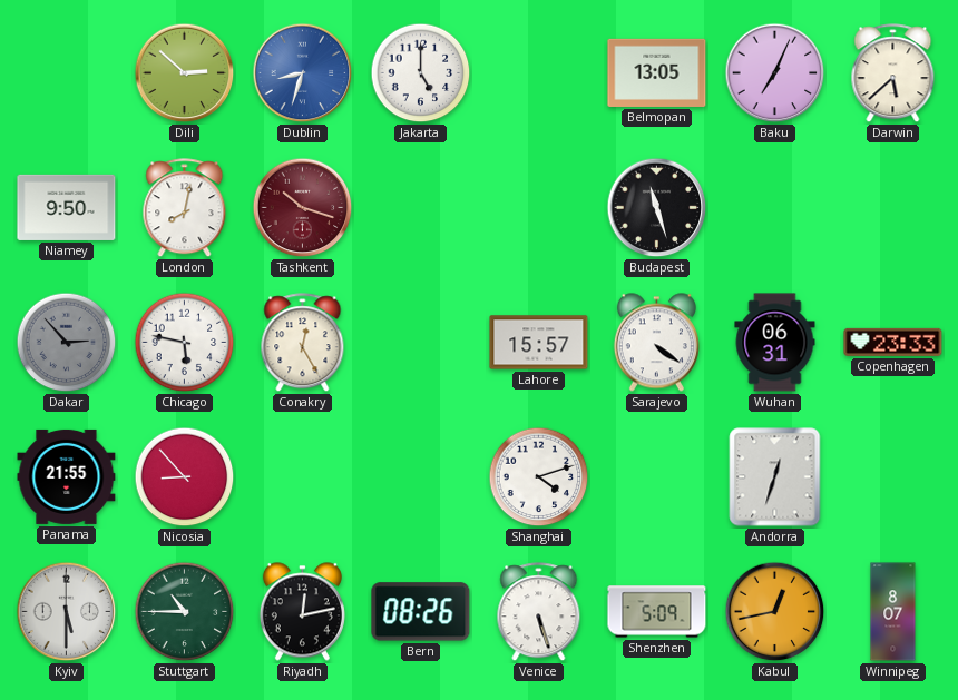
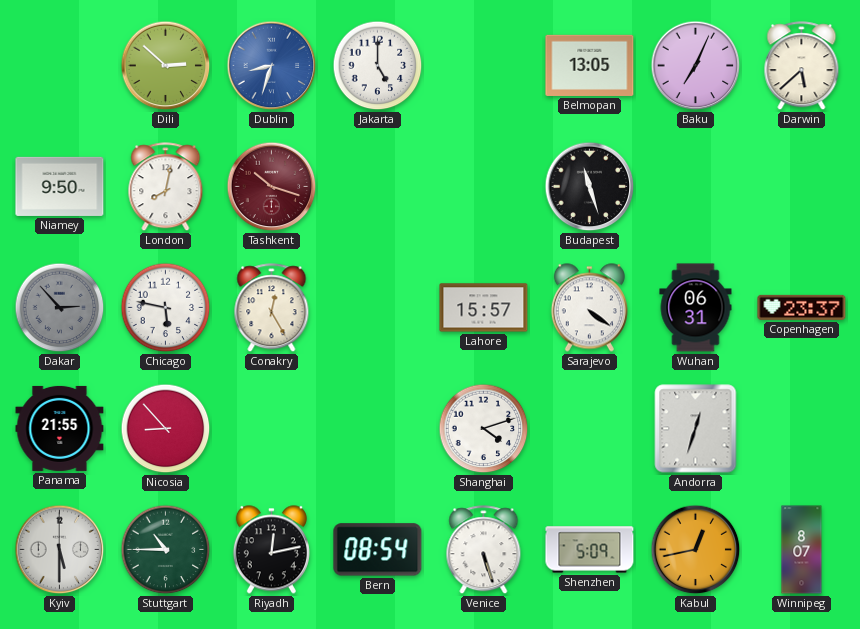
Copenhagen: 23:33 -> 23:37 (802, 307)
Bern: 08:26 -> 08:54 (378, 550)
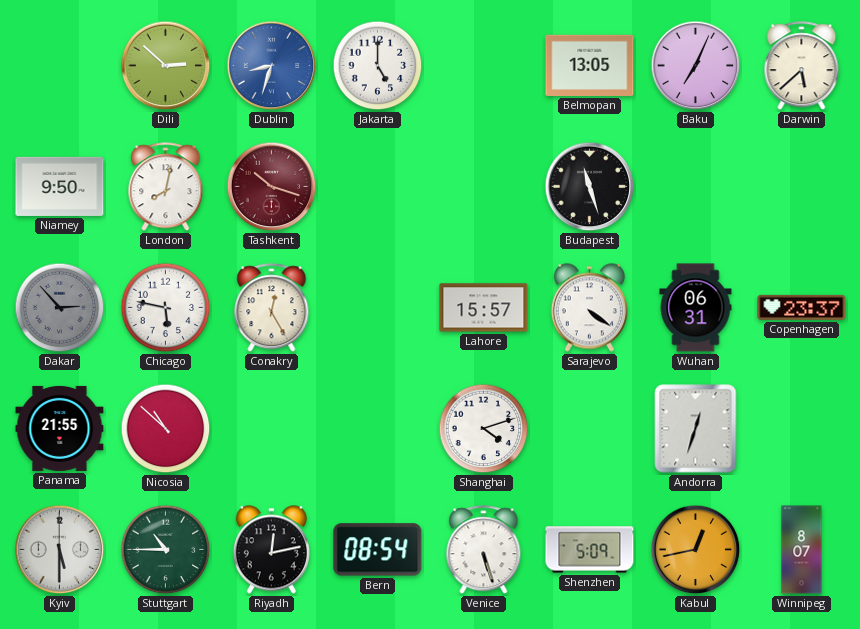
Nicosia: 8:53 -> 10:52 (166, 429)
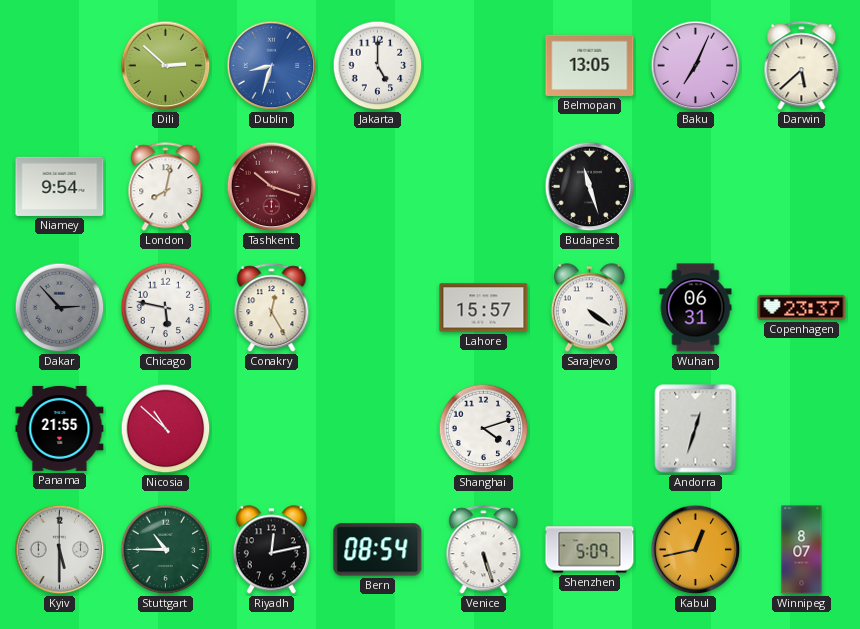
Niamey: 9:50 -> 9:54 (60, 186)
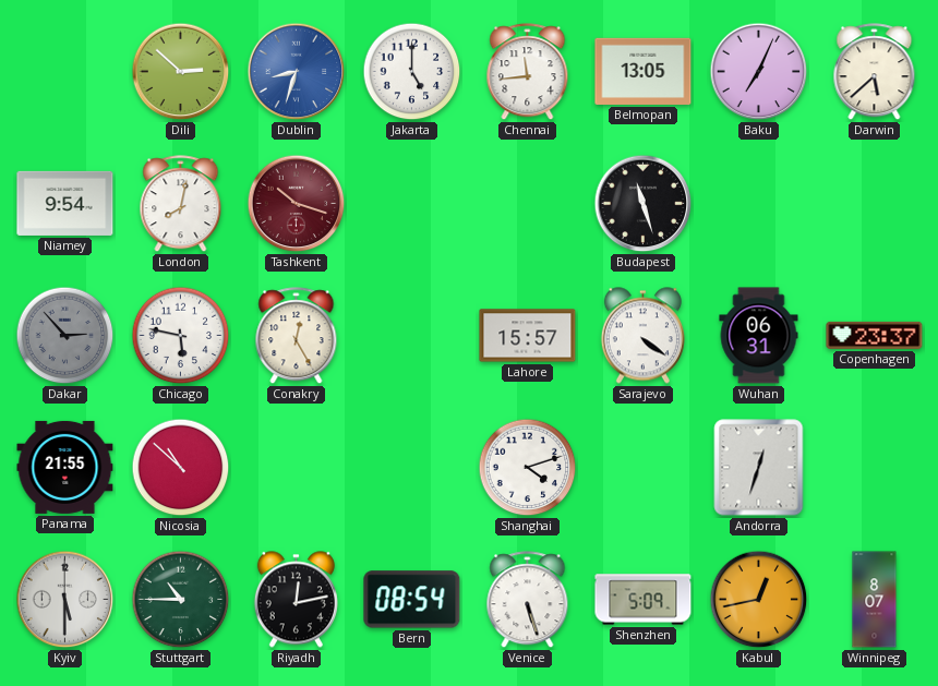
Chennai: none -> 11:44 (528, 72)
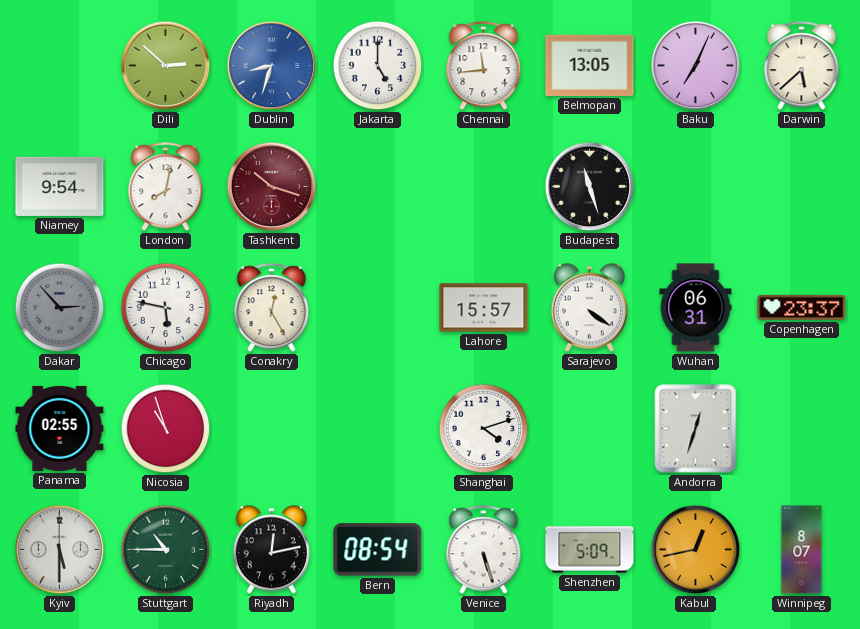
Panama: 21:55 -> 02:55 (60, 428)
Nicosia: 10:52 -> 10:57 (166, 429)
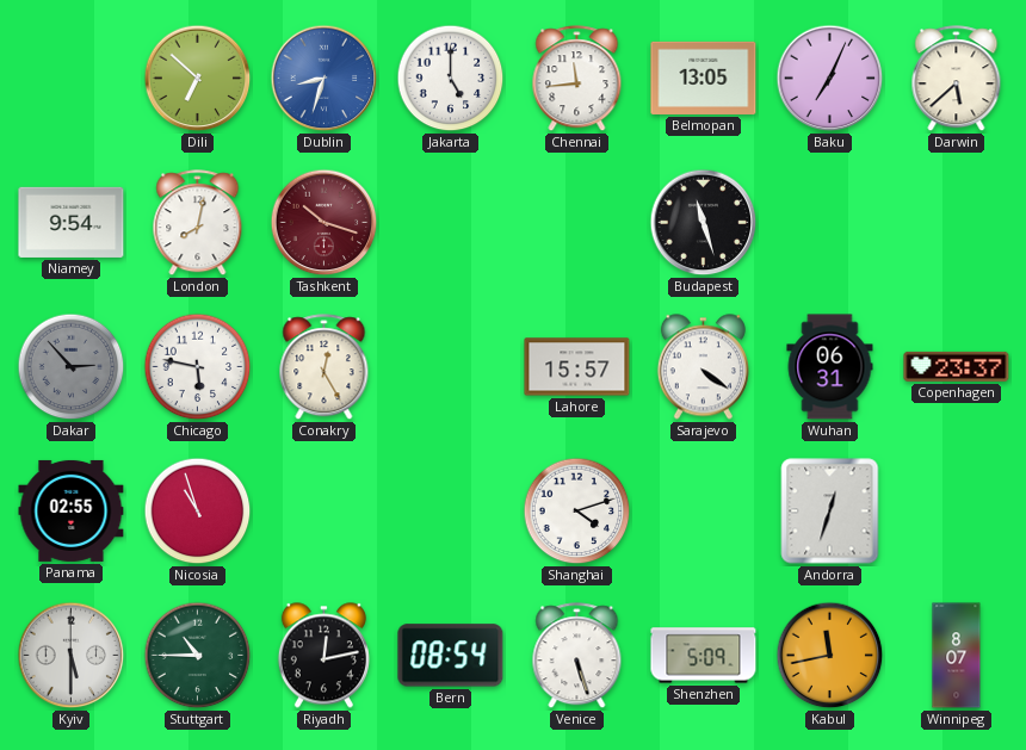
Dili: 2:52 -> 6:52 (198, 79)
Kabul: 12:43 -> 11:43 (830, 656)
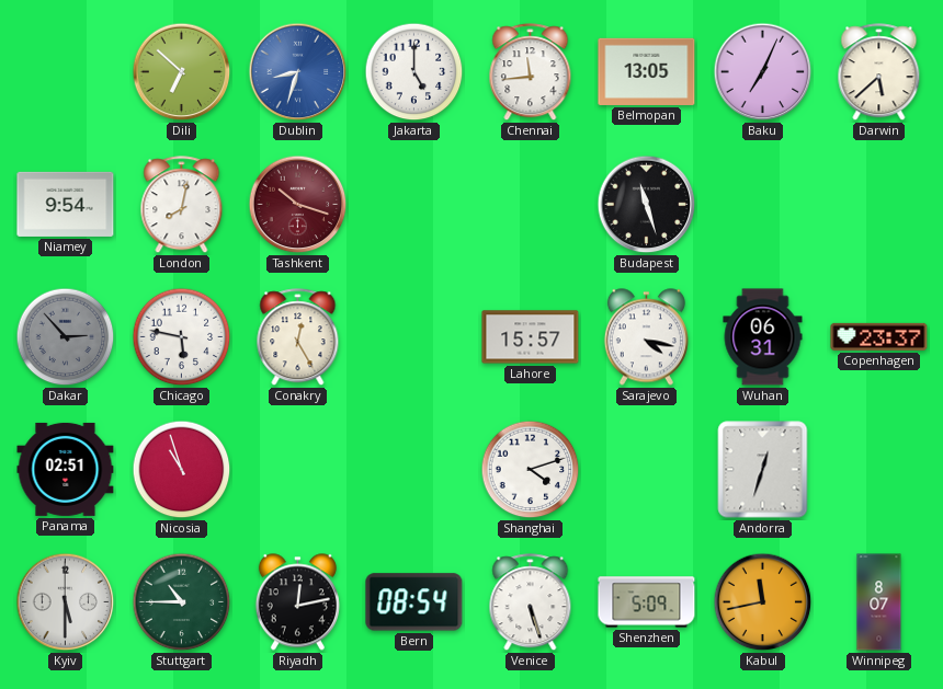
Sarajevo: 4:21 -> 4:17 (646, 337)
Panama: 02:55 -> 02:51 (66, 469)
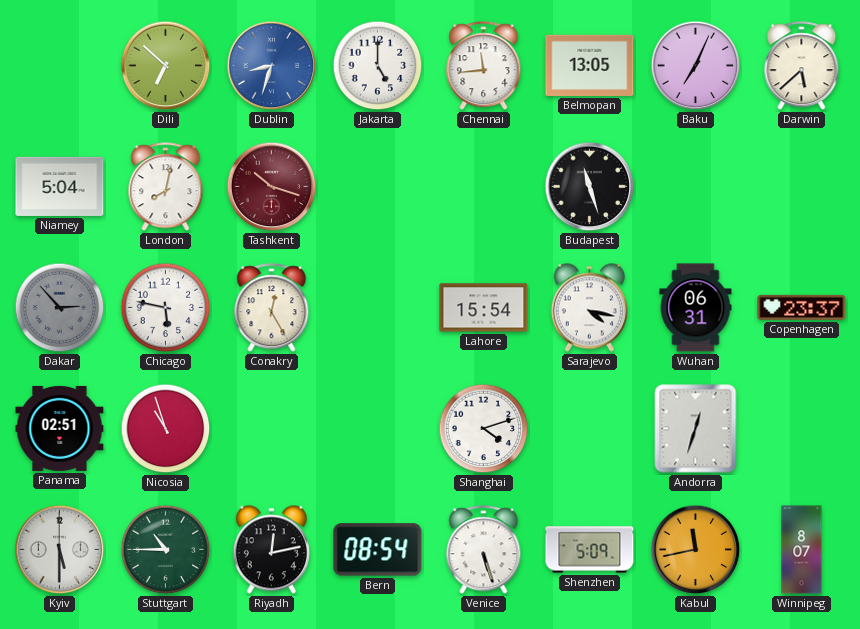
Niamey: 9:54 -> 5:04 (60, 186)
Lahore: 15:57 -> 15:54 (484, 308)
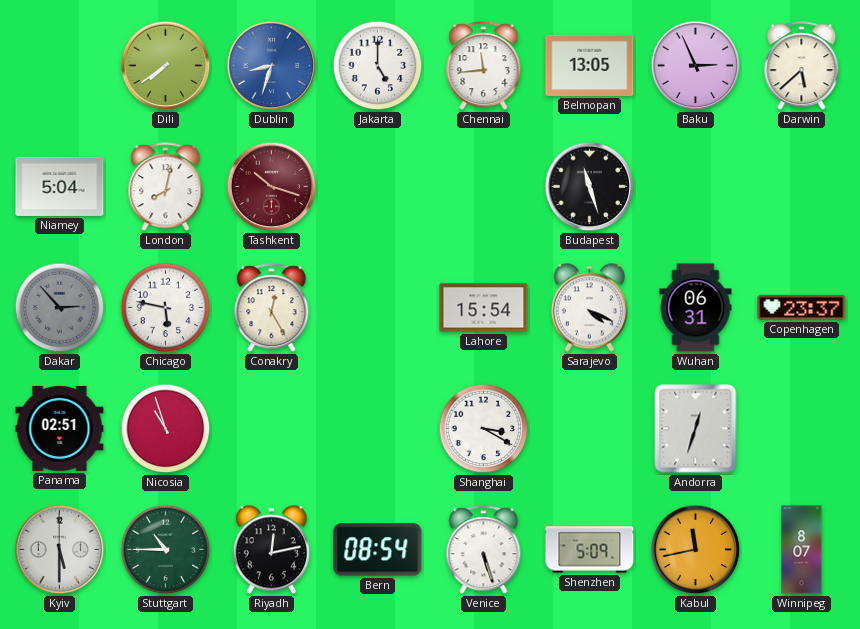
Dili: 6:52 -> 7:39 (166, 66)
Baku: 7:04 -> 2:56 (696, 66)
Sarajevo: 4:17 -> 4:19 (589, 308)
Shanghai: 4:12 -> 3:20 (484, 429)
